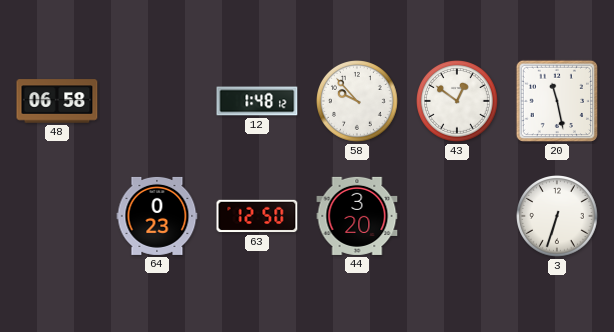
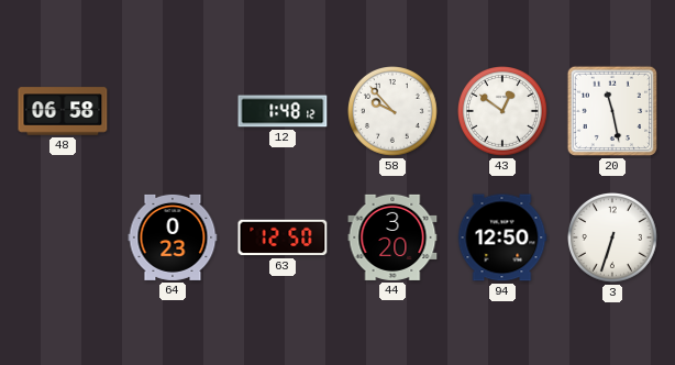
94: none -> 12:50 (502, 237)
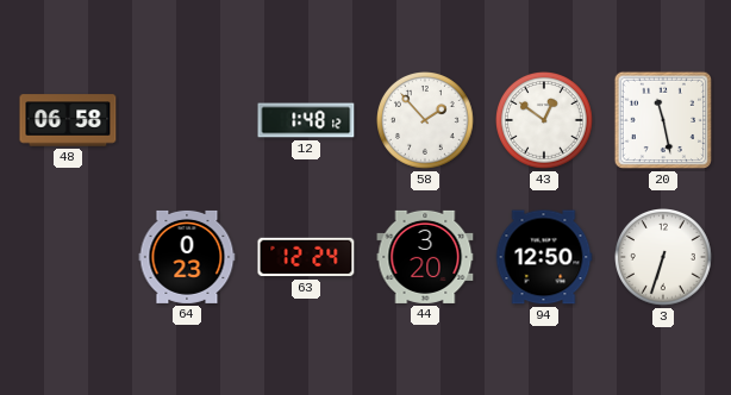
58: 9:53 -> 1:53 (426, 121)
63: 12:50 -> 12:24 (306, 257)
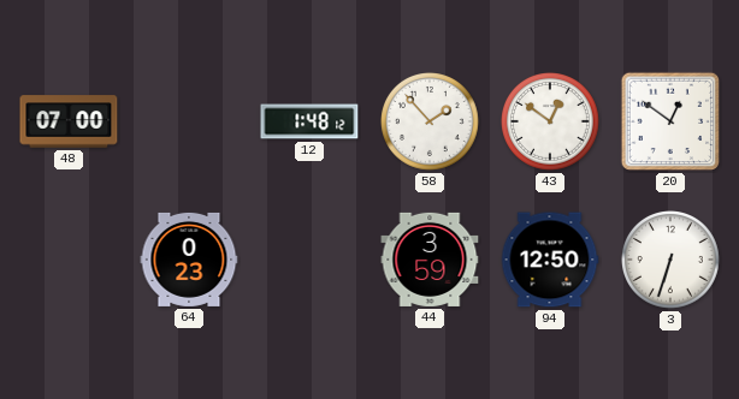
48: 06:58 -> 07:00 (69, 121)
20: 11:28 -> 12:51 (670, 121)
63: 12:24 -> none (306, 257)
44: 3:20 -> 3:59 (430, 260)
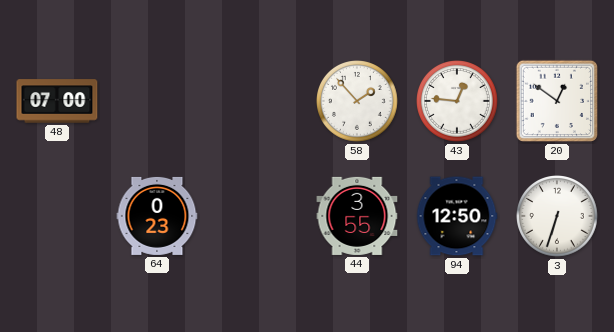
12: 1:48 -> none (309, 121)
43: 12:51 -> 12:46 (458, 102)
44: 3:59 -> 3:55 (357, 216)
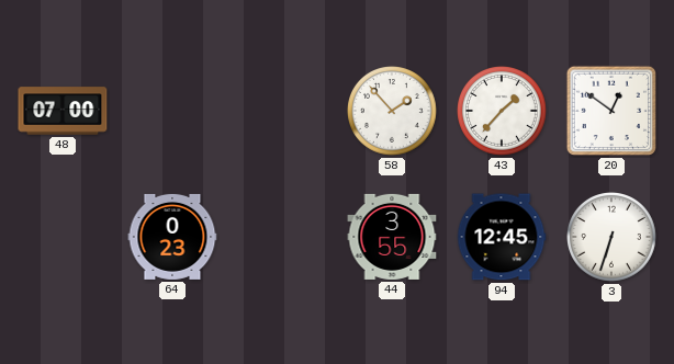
43: 12:46 -> 1:37 (503, 112)
94: 12:50 -> 12:45 (502, 237)
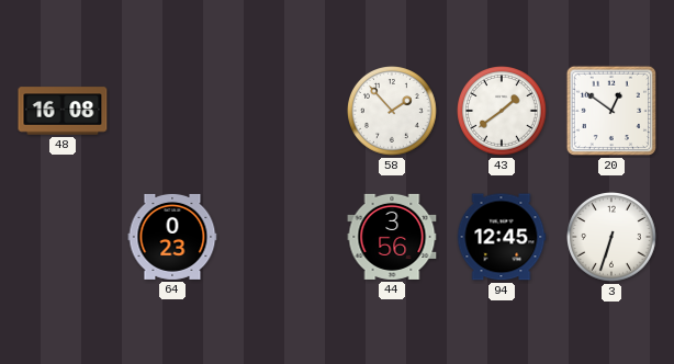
48: 07:00 -> 16:08 (63, 111)
43: 1:37 -> 1:39 (503, 112)
44: 3:55 -> 3:56 (392, 237)
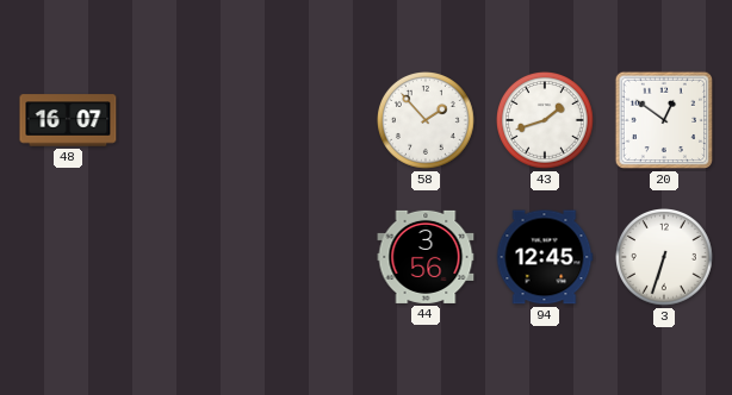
48: 16:08 -> 16:07 (68, 120)
43: 1:39 -> 1:42 (546, 121)
64: 0:23 -> none (172, 237)
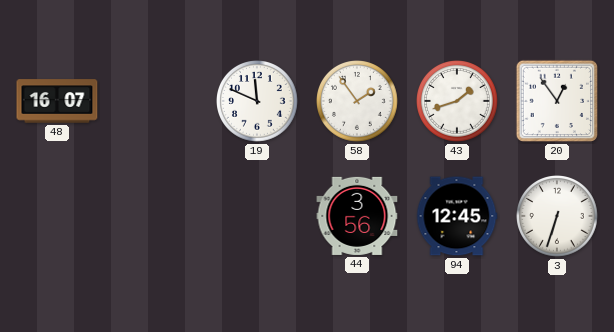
19: none -> 11:49 (258, 102)
58: 1:53 -> 1:54 (358, 102)
20: 12:51 -> 12:54 (557, 101)
